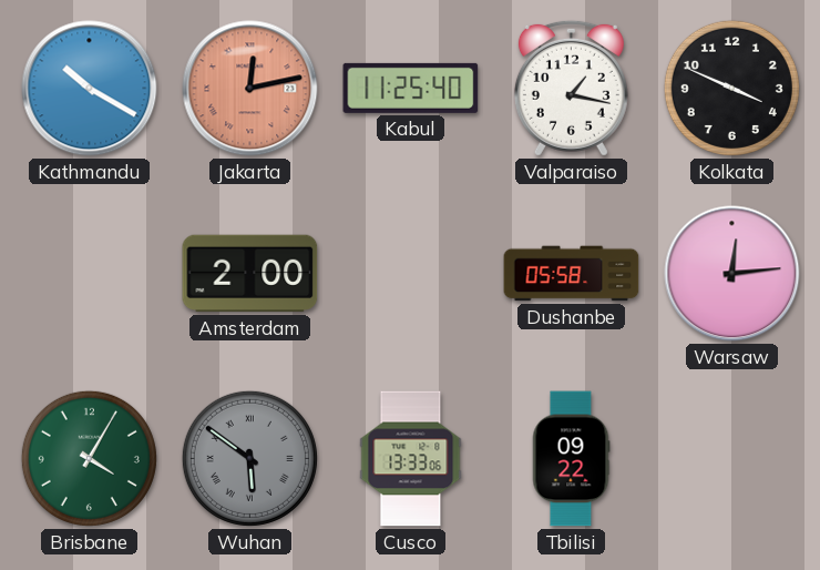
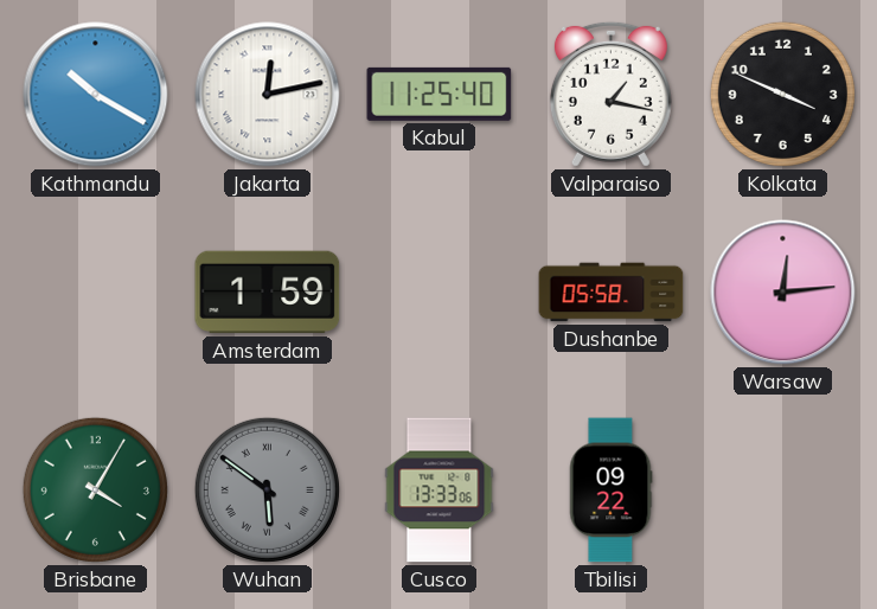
Jakarta dial: salmon -> white (268, 95)
Amsterdam: 2:00 -> 1:59 (268, 293)
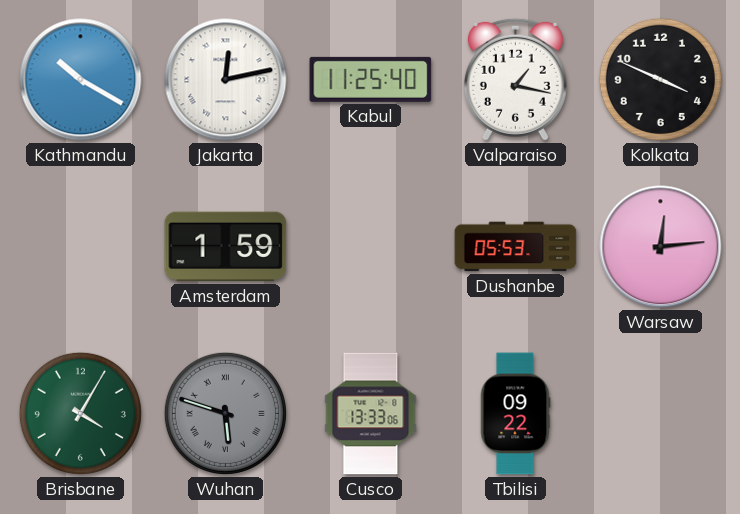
Dushanbe: 05:58 -> 05:53 (516, 247)
Wuhan: 5:51 -> 5:48 (225, 413)
